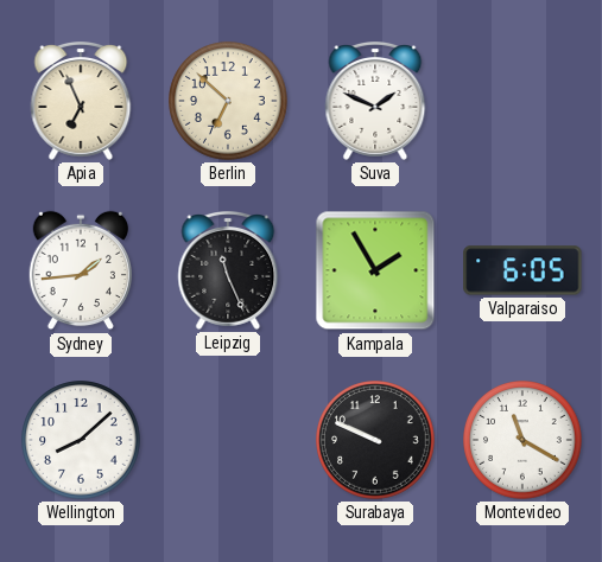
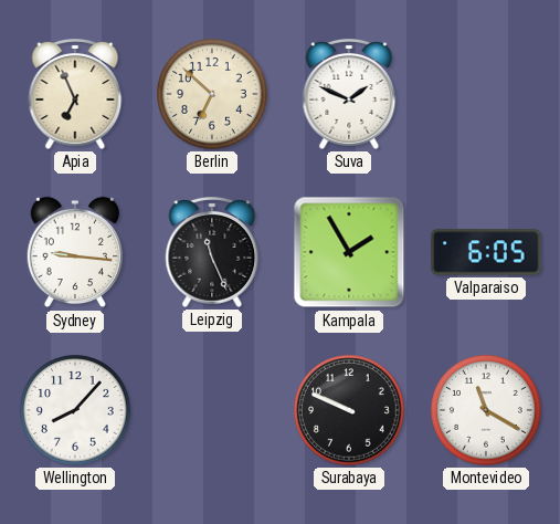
Sydney: 1:44 -> 9:16 (74, 252)
Wellington: 8:08 -> 8:07 (75, 410)
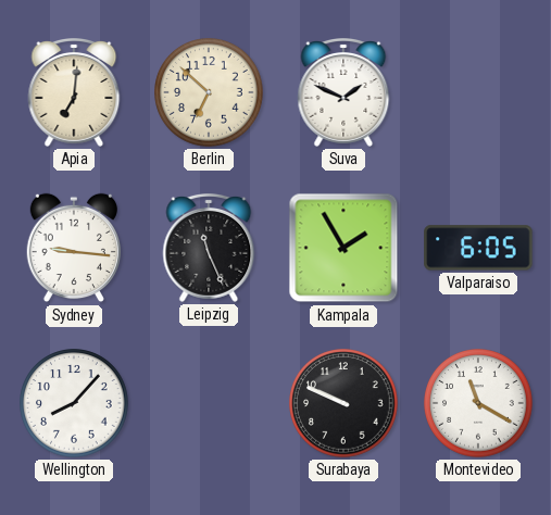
Apia: 6:56 -> 7:01 (74, 93)
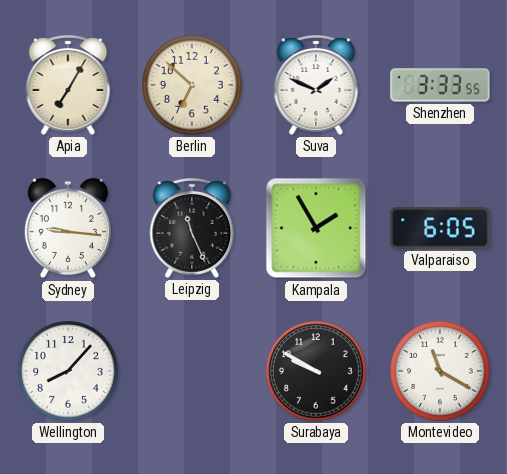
Apia: 7:01 -> 7:05 (68, 86)
Shenzhen: none -> 3:33 (440, 85)
Surabaya: 9:49 -> 9:50 (316, 371)
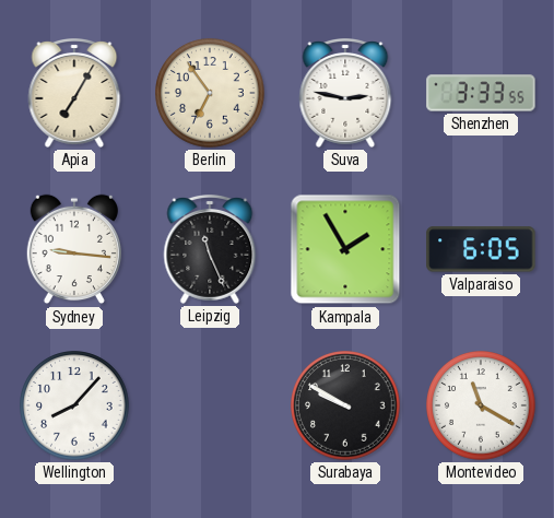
Berlin: 6:52 -> 6:54 (210, 93)
Suva: 1:49 -> 2:47 (345, 94)
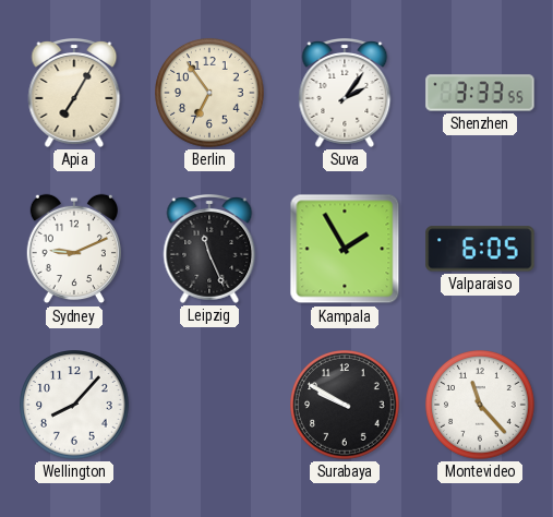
Suva: 2:47 -> 2:06 (345, 94)
Sydney: 9:16 -> 9:11 (73, 249)
Montevideo: 11:20 -> 11:23 (480, 405)
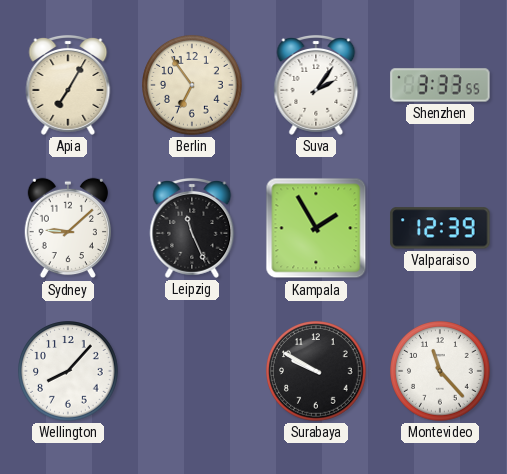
Sydney: 9:11 -> 9:08 (67, 228)
Valparaiso: 6:05 -> 12:39 (440, 228)
